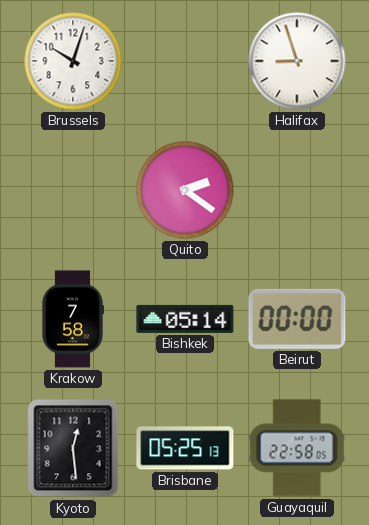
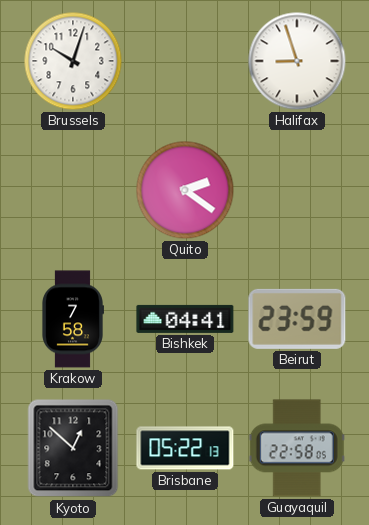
Bishkek: 05:14 -> 04:41 (185, 319)
Beirut: 00:00 -> 23:59 (297, 319)
Kyoto: 12:29 -> 12:52 (73, 448)
Brisbane: 05:25 -> 05:22 (185, 448)
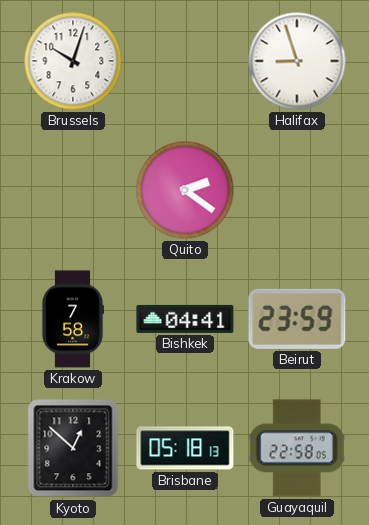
Brisbane: 05:22 -> 05:18 (185, 448)
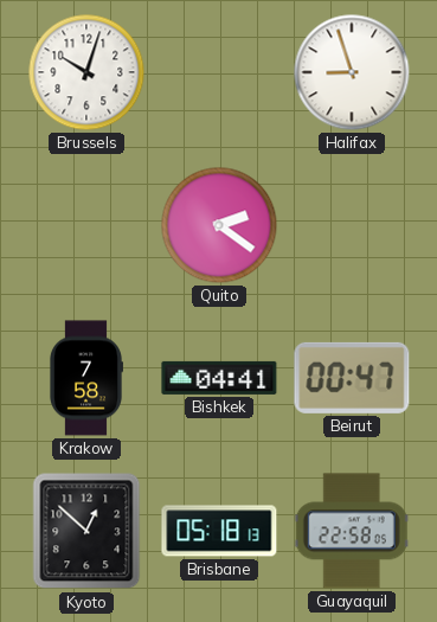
Beirut: 23:59 -> 00:47 (352, 378)
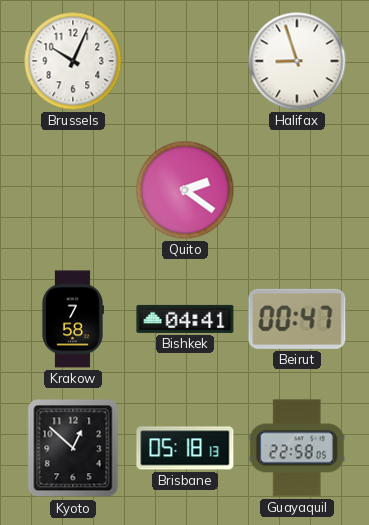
Brussels: 10:03 -> 10:04 (73, 61)
